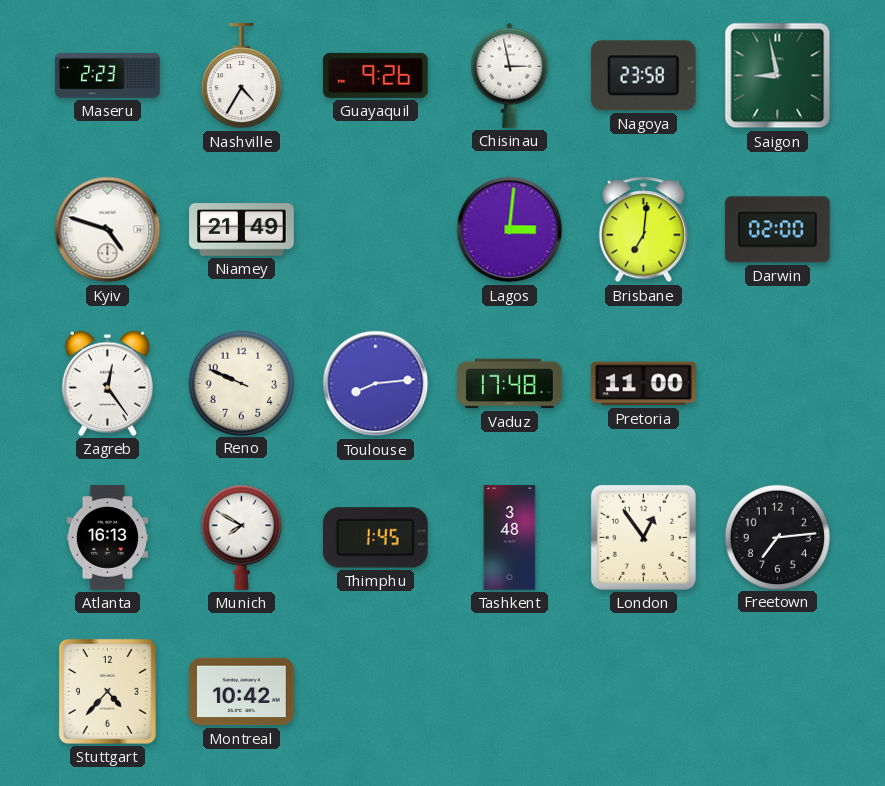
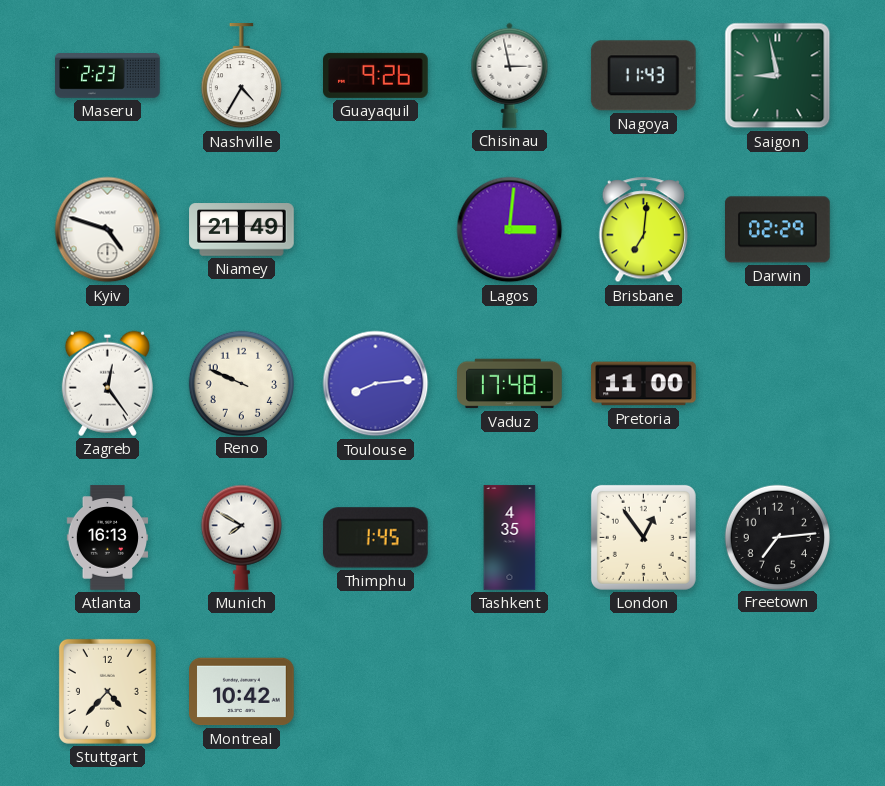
Nagoya: 23:58 -> 11:43 (643, 76)
Darwin: 02:00 -> 02:29 (778, 230)
Tashkent: 3:48 -> 4:35 (510, 538)
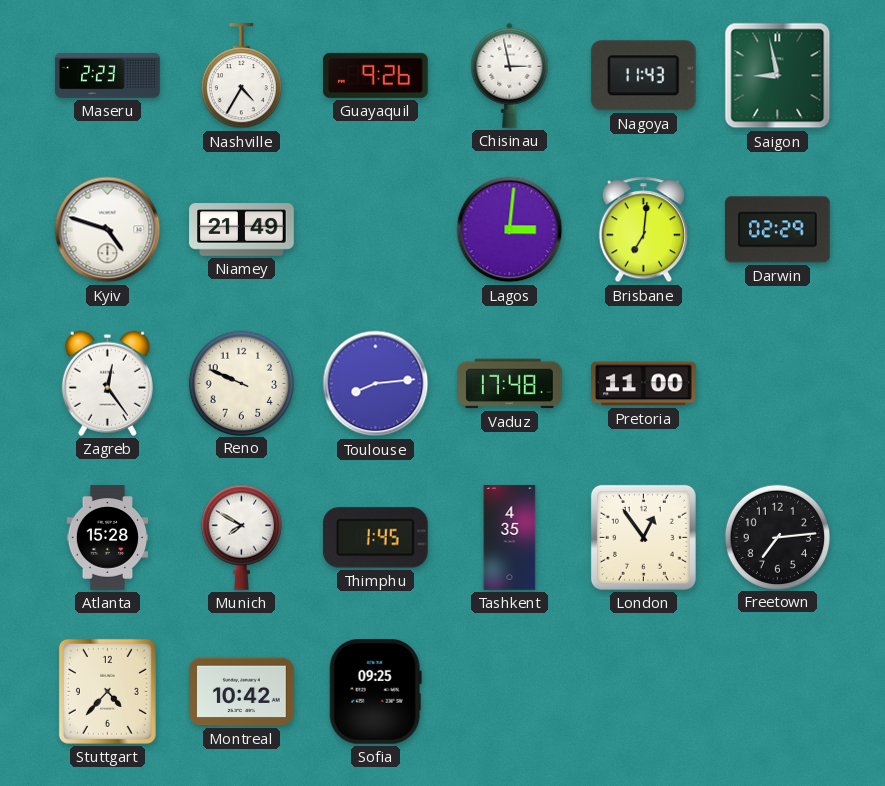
Atlanta: 16:13 -> 15:28 (108, 538)
Sofia: none -> 09:25 (375, 692)
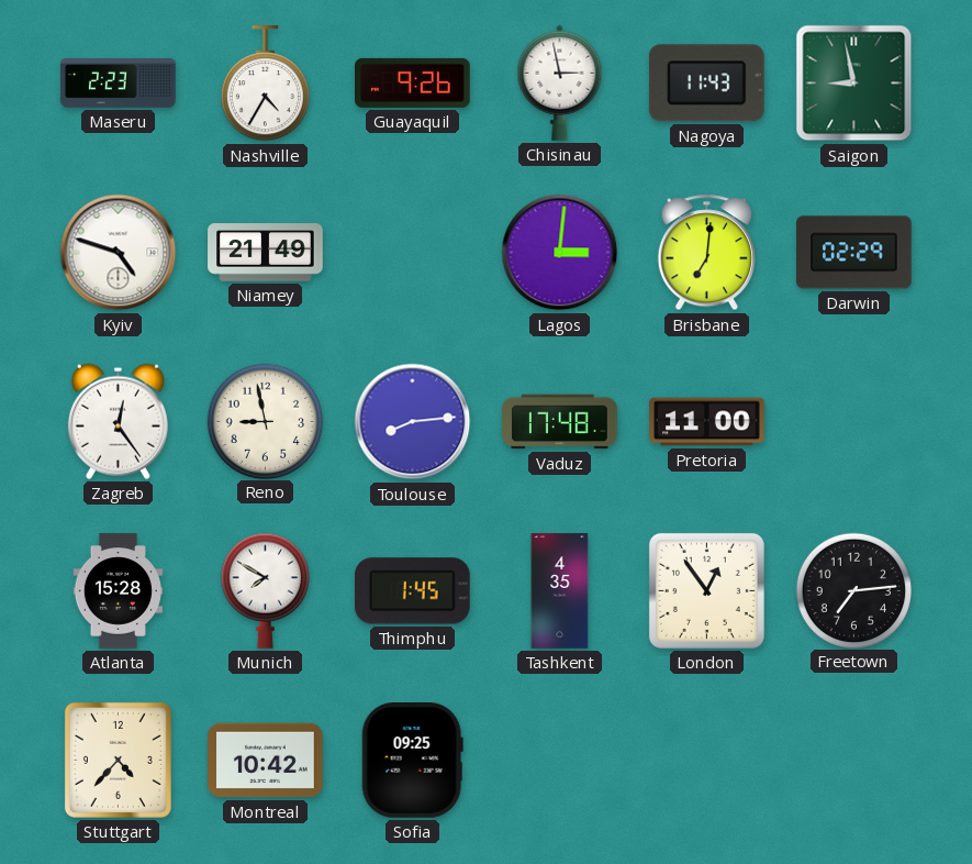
Reno: 9:49 -> 8:58 (265, 421)
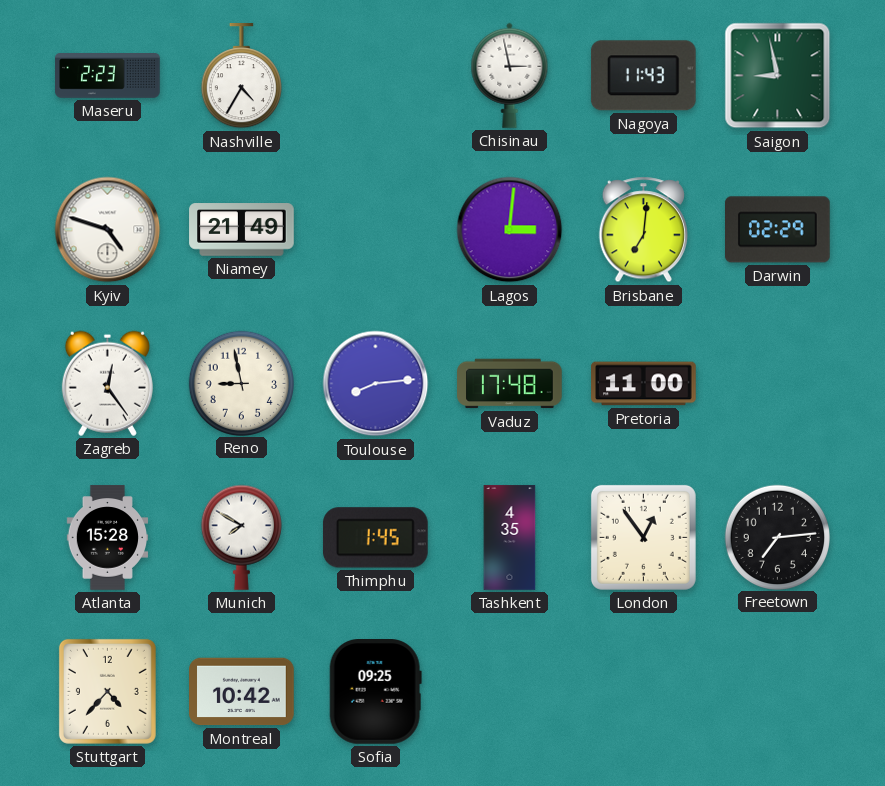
Guayaquil: 9:26 -> none (413, 82)
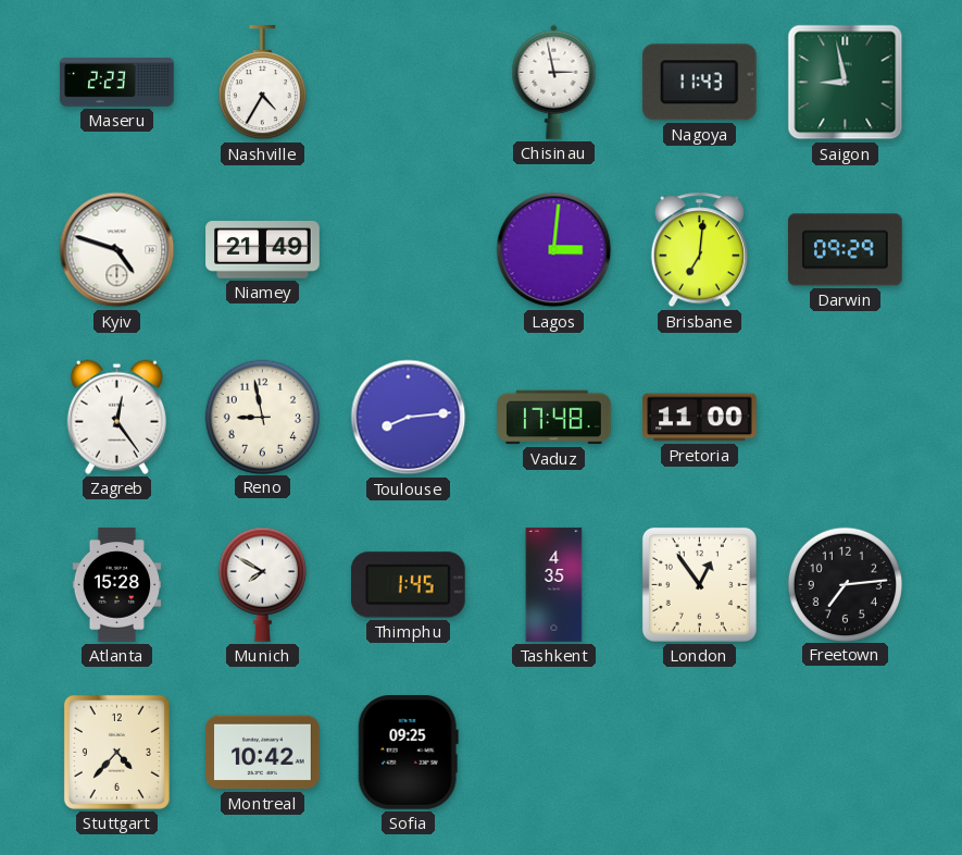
Darwin: 02:29 -> 09:29 (846, 250)
